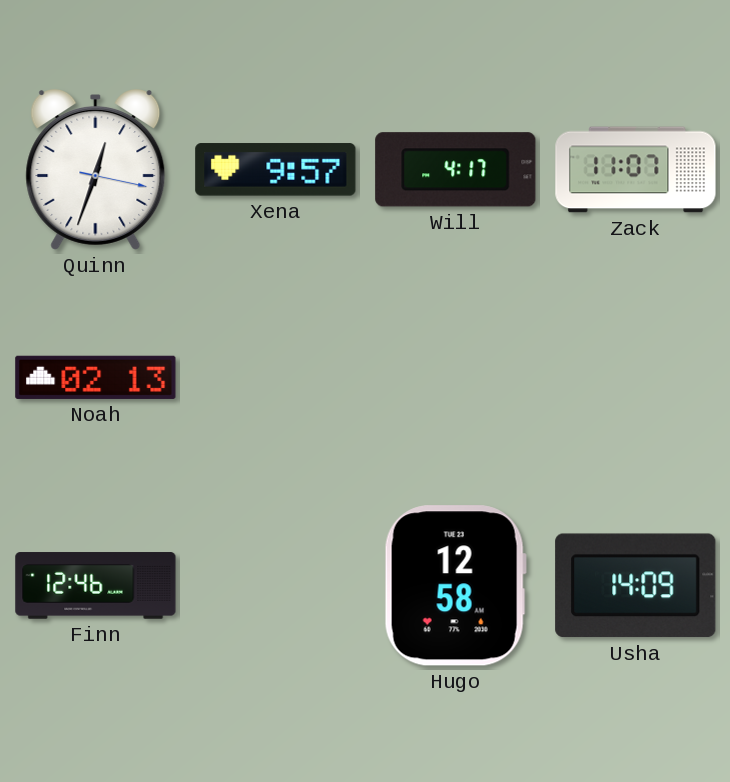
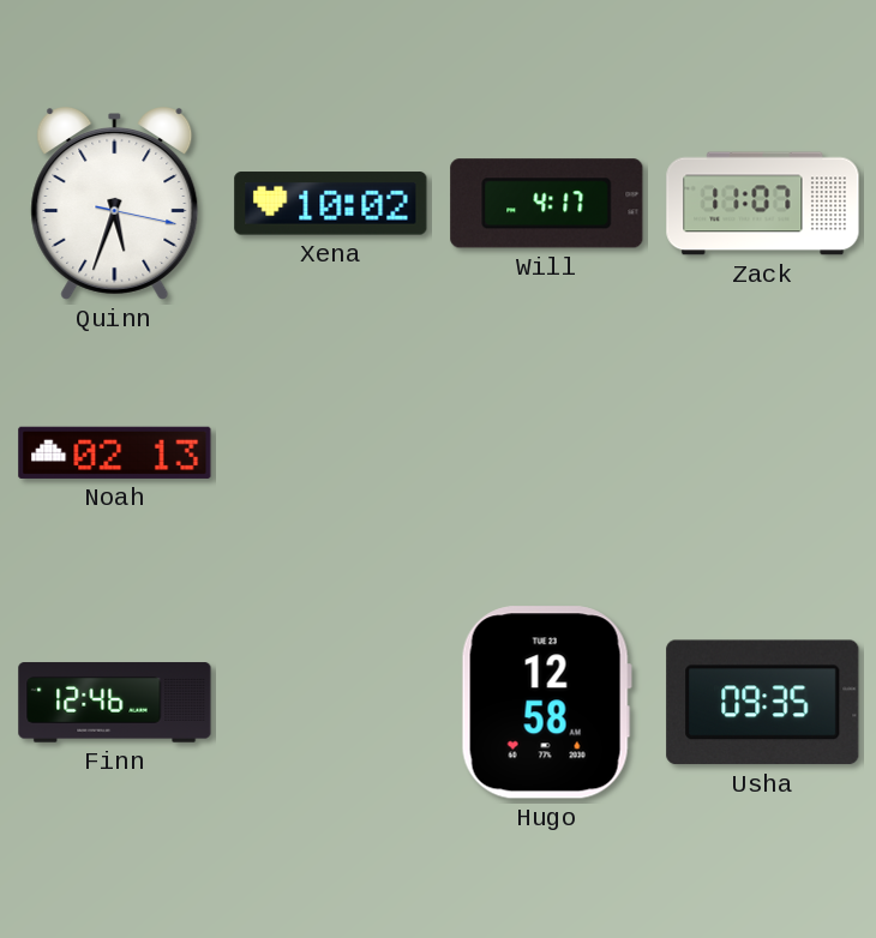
Quinn: 12:33 -> 5:33 (115, 204)
Xena: 9:57 -> 10:02 (331, 204)
Usha: 14:09 -> 09:35 (763, 703)
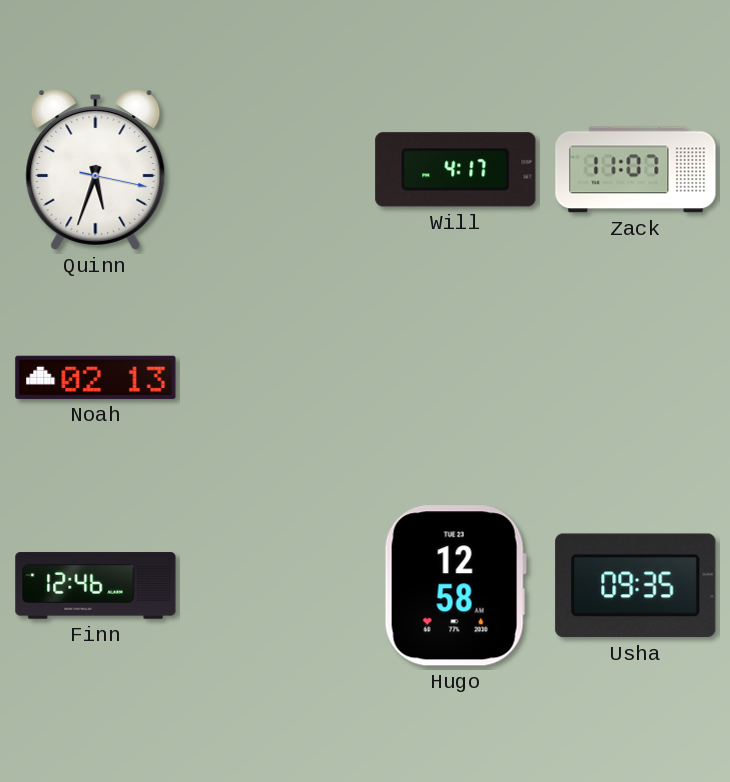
Xena: 10:02 -> none (331, 204)
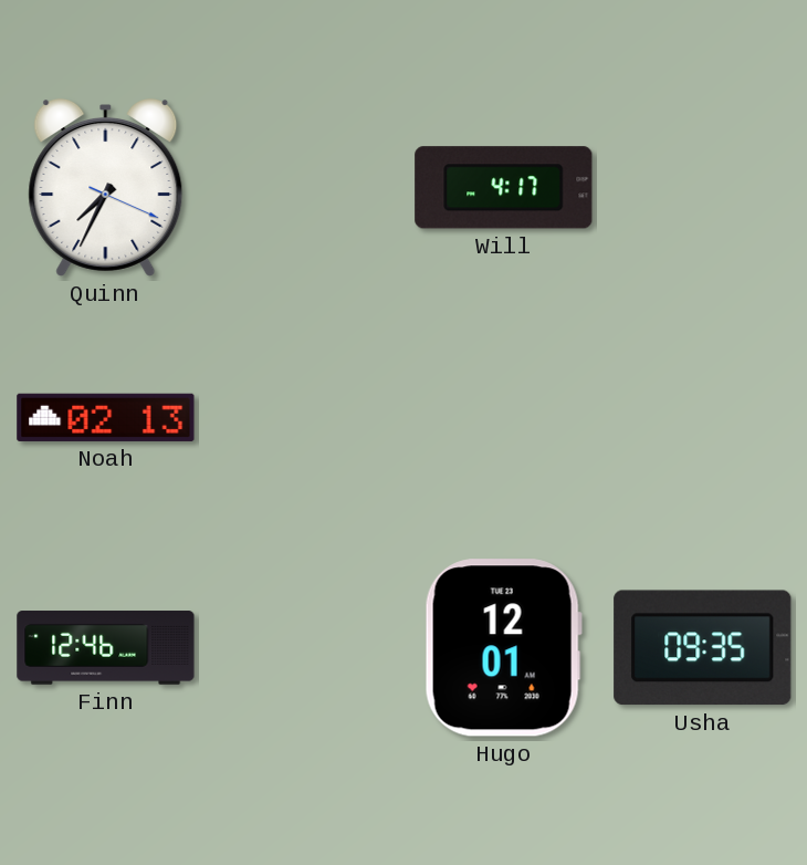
Quinn: 5:33 -> 7:34 (106, 188)
Zack: 11:07 -> none (636, 170)
Hugo: 12:58 -> 12:01 (503, 648)
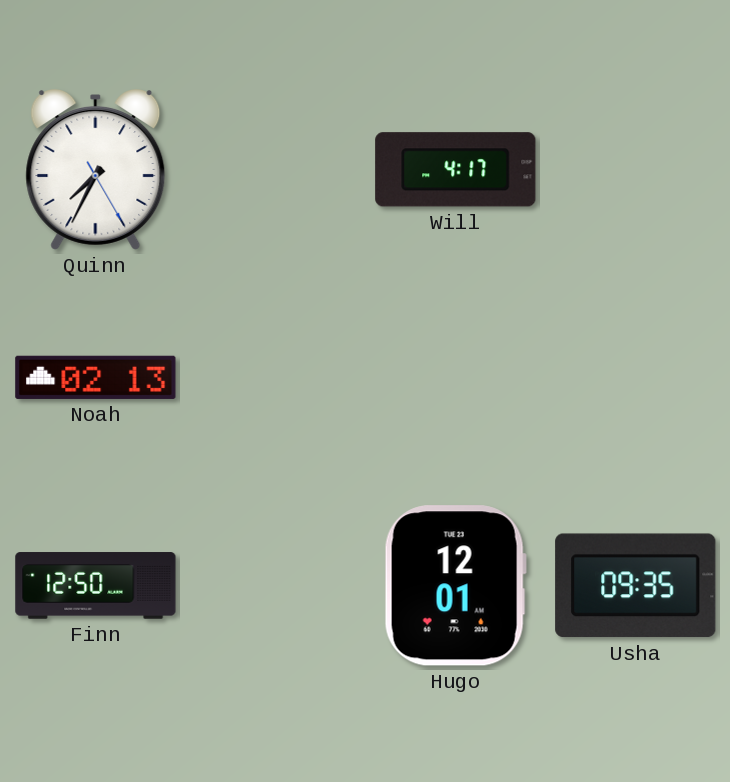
Quinn: 7:34:19 -> 7:34:25 (96, 170)
Finn: 12:46 -> 12:50 (96, 586)
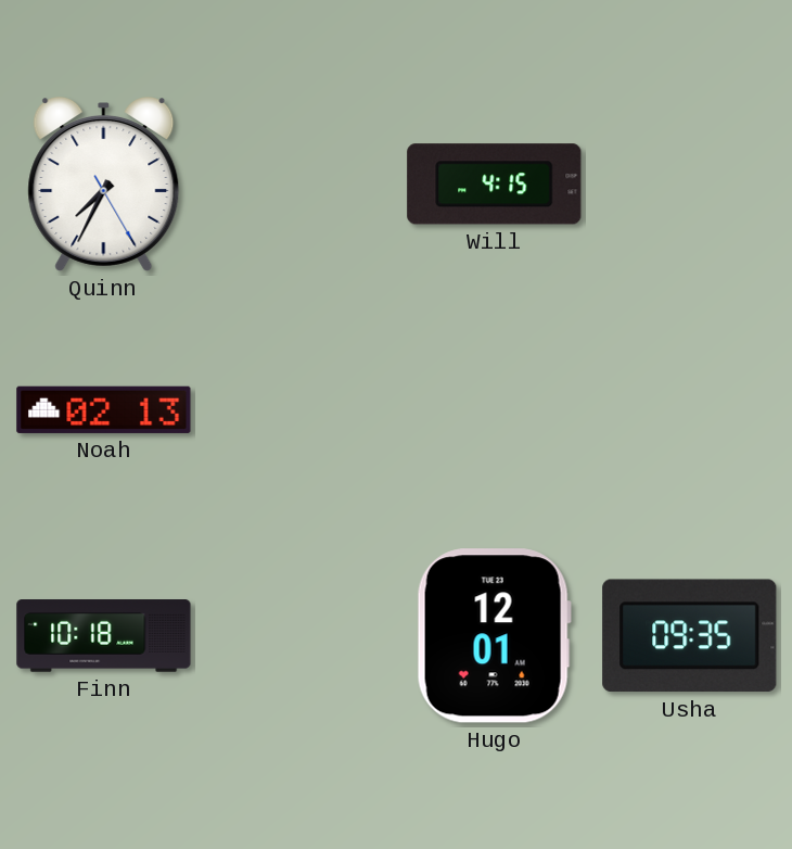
Will: 4:17 -> 4:15 (495, 185)
Finn: 12:50 -> 10:18 (104, 636)
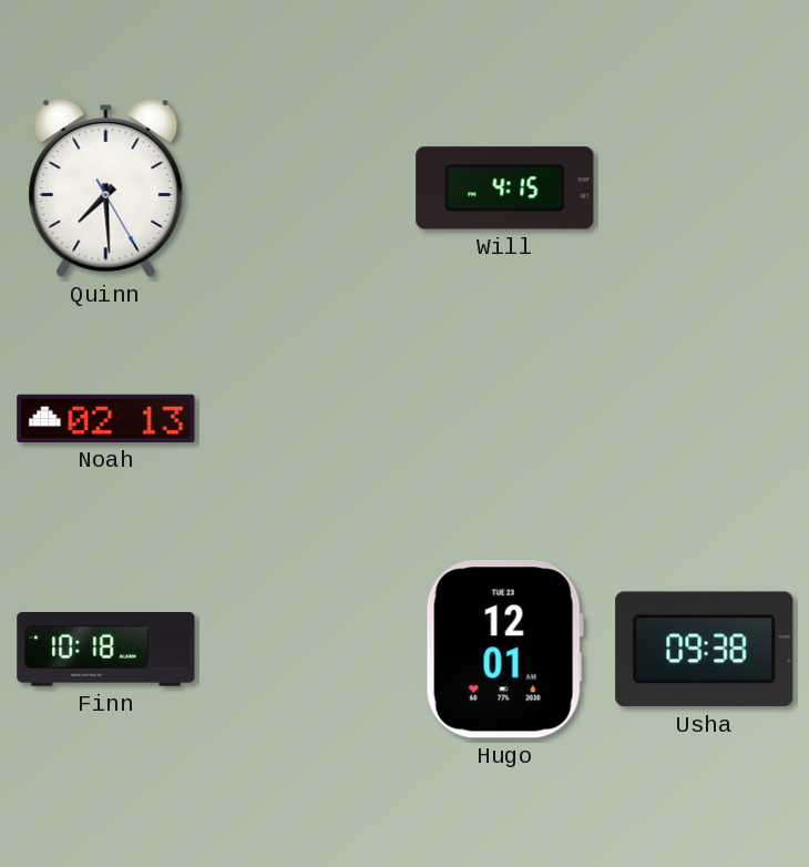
Quinn: 7:34 -> 7:29 (106, 188)
Usha: 09:35 -> 09:38 (705, 650)
